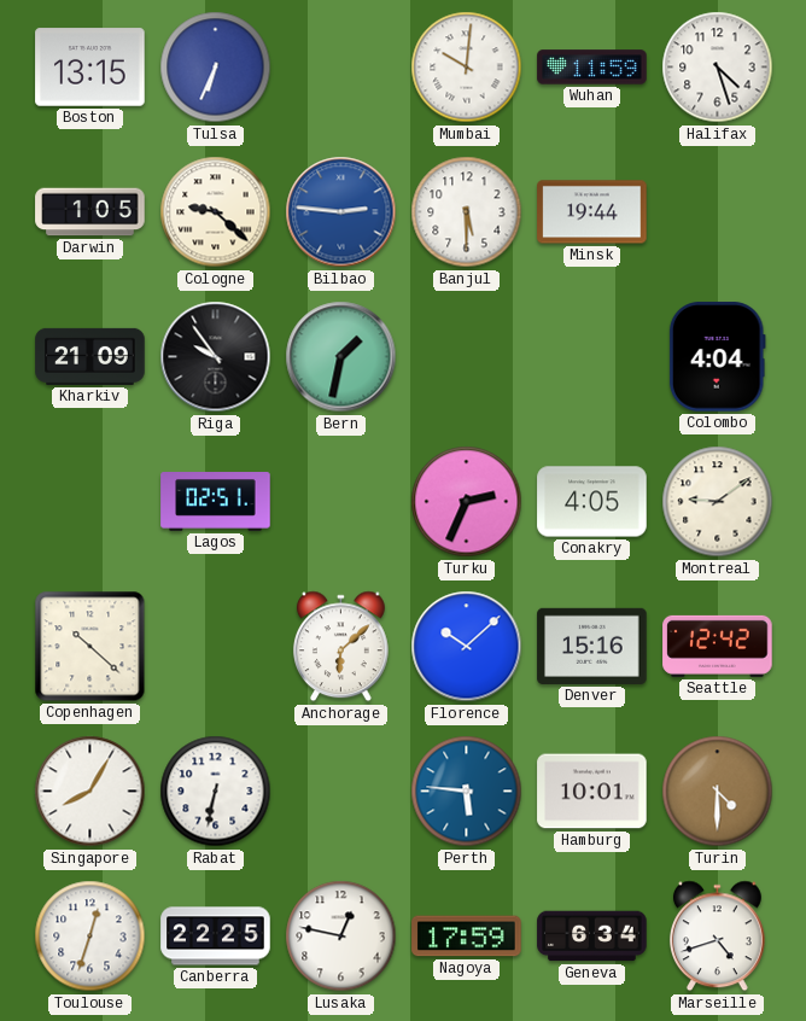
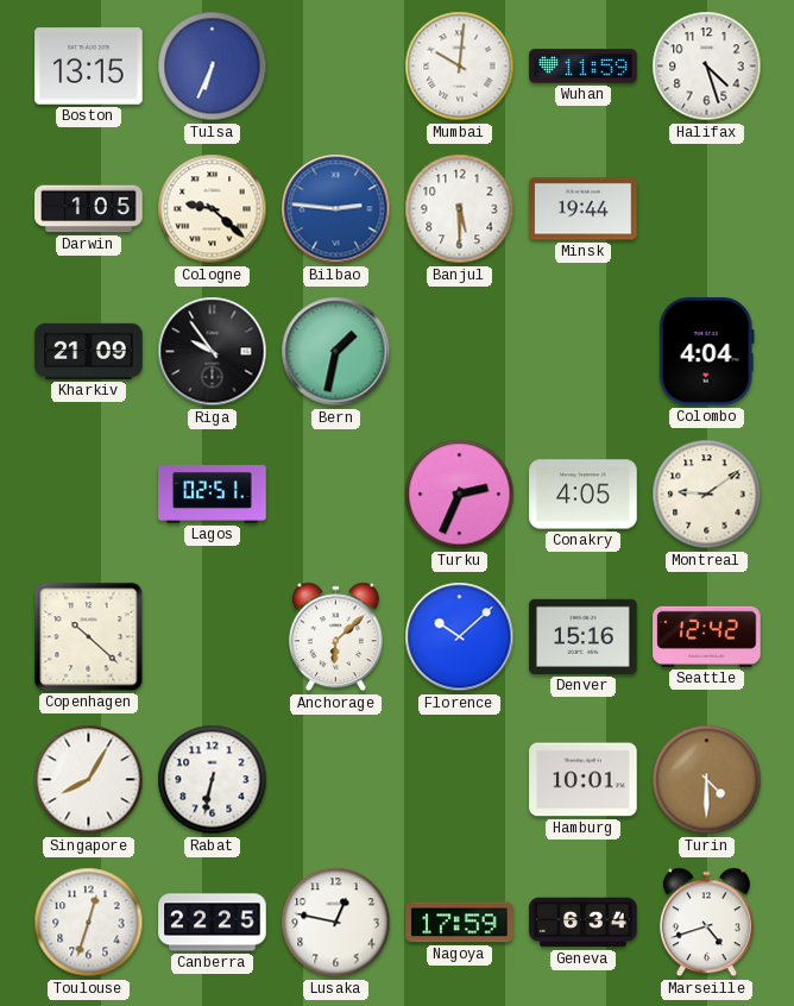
Perth: 5:46 -> none (467, 792)
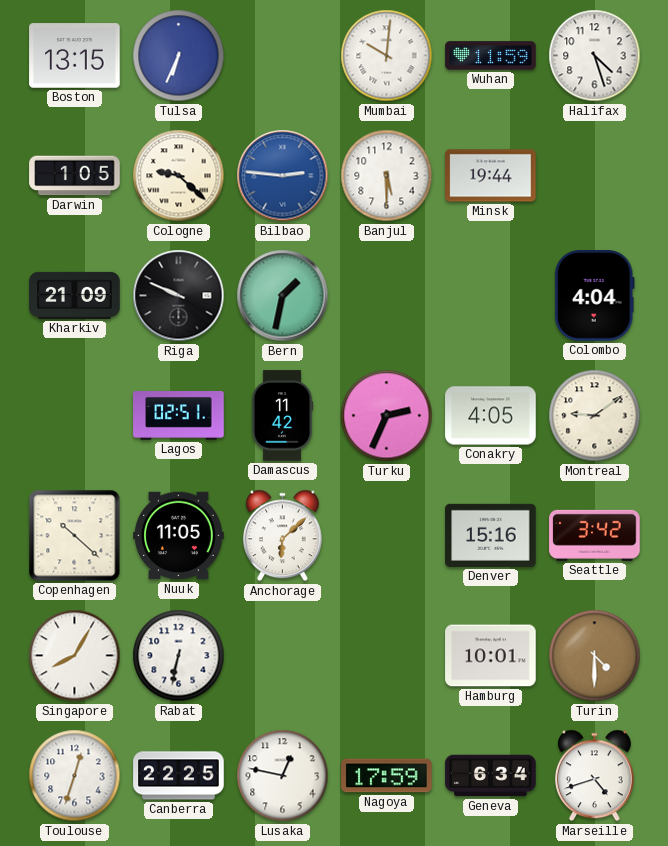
Riga: 9:54 -> 9:49 (179, 296)
Damascus: none -> 11:42 (282, 416)
Nuuk: none -> 11:05 (179, 536)
Florence: 10:08 -> none (460, 637)
Seattle: 12:42 -> 3:42 (595, 535)
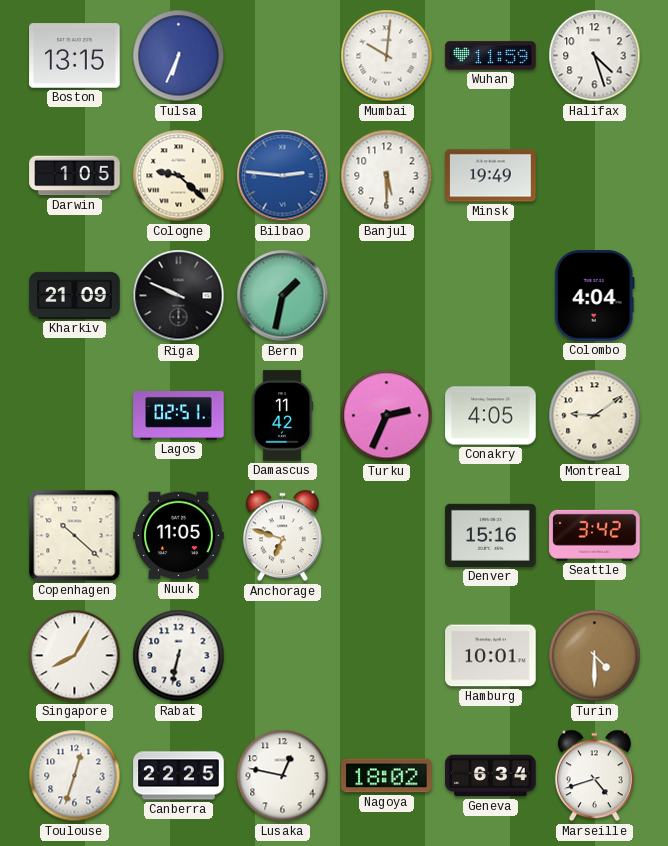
Minsk: 19:44 -> 19:49 (491, 176)
Anchorage: 6:08 -> 6:48 (282, 536)
Nagoya: 17:59 -> 18:02 (387, 776)
